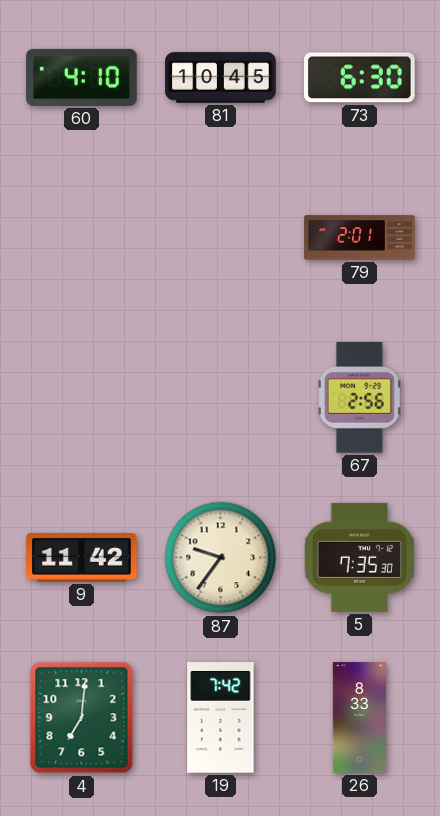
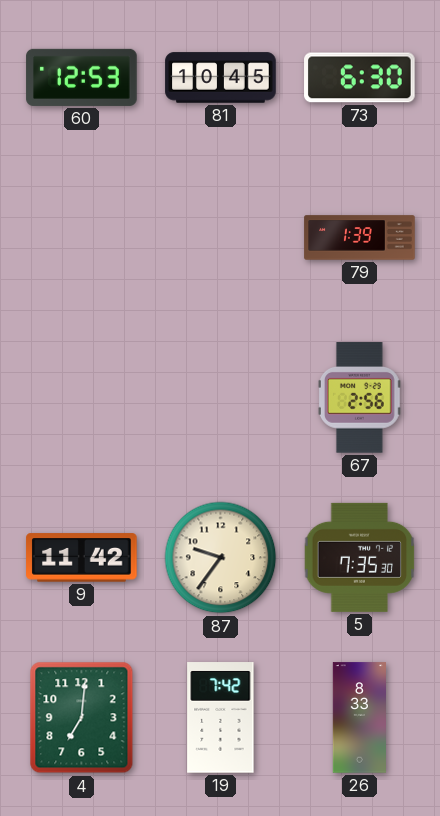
60: 4:10 -> 12:53 (82, 77)
79: 2:01 -> 1:39 (360, 238)
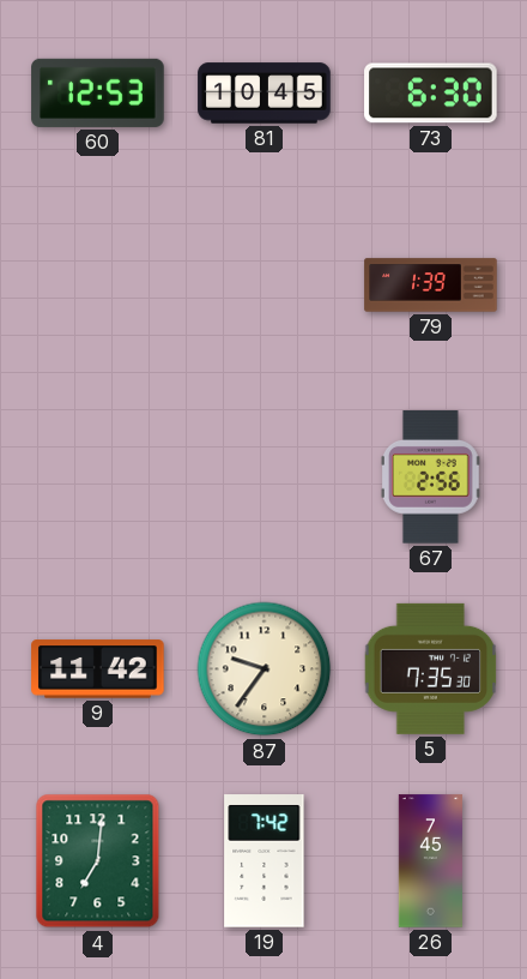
26: 8:33 -> 7:45 (430, 861)
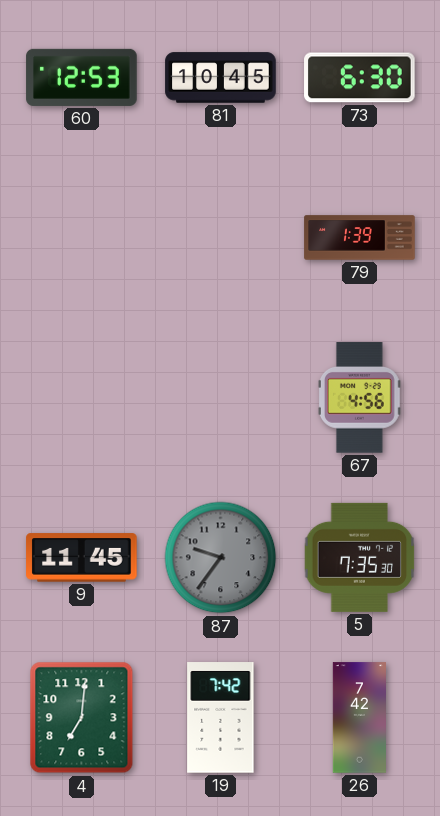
67: 2:56 -> 4:56 (360, 398)
9: 11:42 -> 11:45 (82, 558)
87 dial: cream -> grey (221, 558)
26: 7:45 -> 7:42 (359, 718)
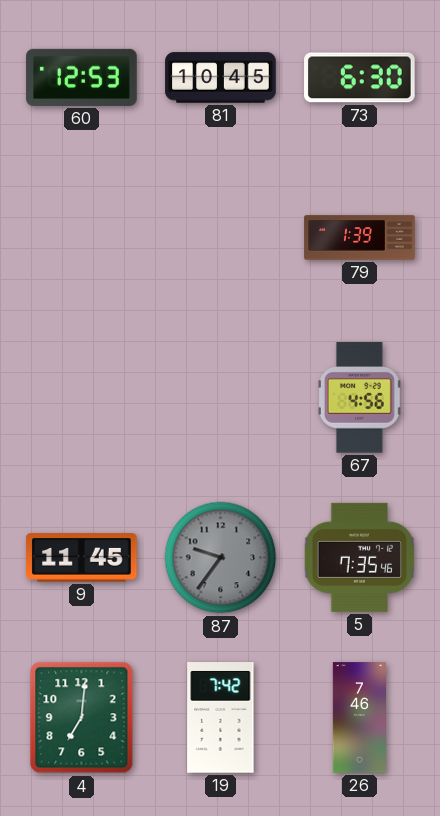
5: 7:35:30 -> 7:35:46 (360, 557)
26: 7:42 -> 7:46 (359, 718)
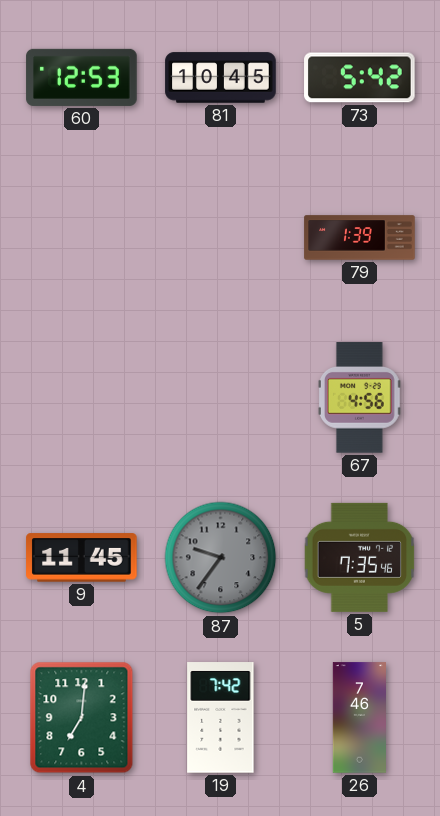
73: 6:30 -> 5:42 (360, 78)
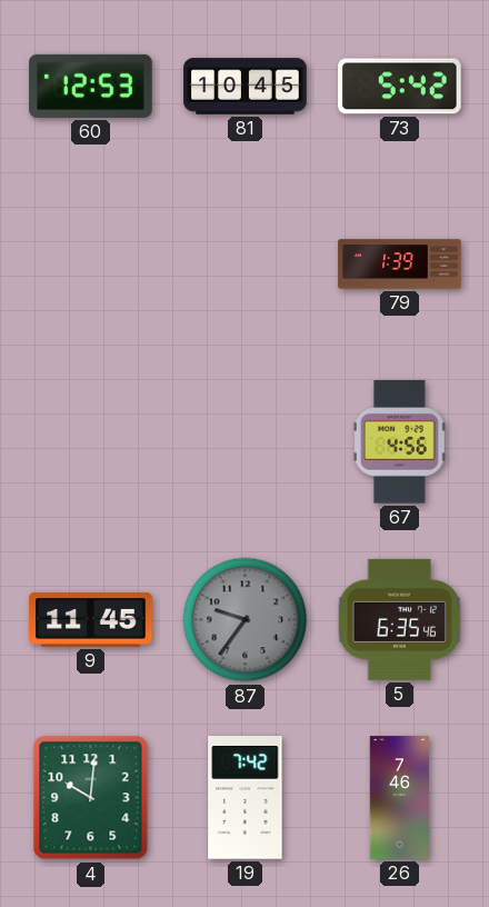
5: 7:35 -> 6:35 (400, 619)
4: 7:01 -> 10:01 (91, 798)
